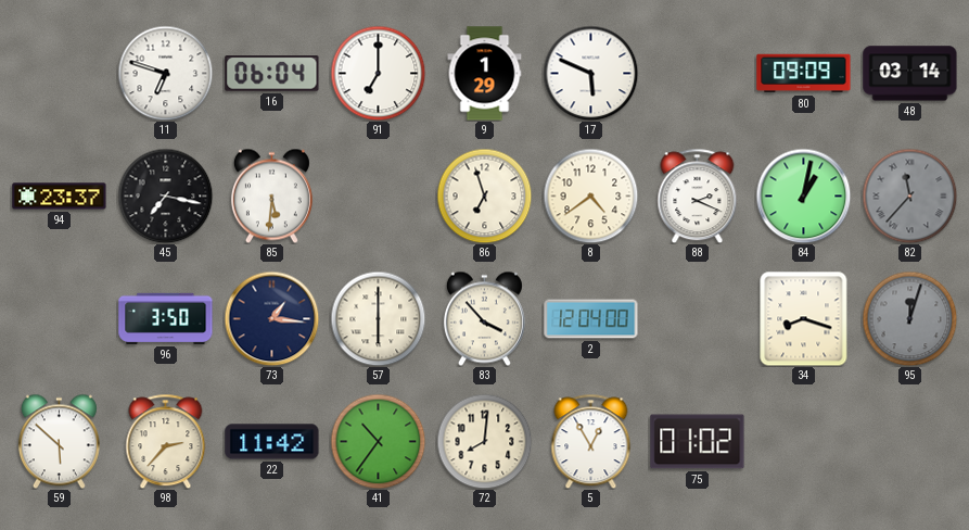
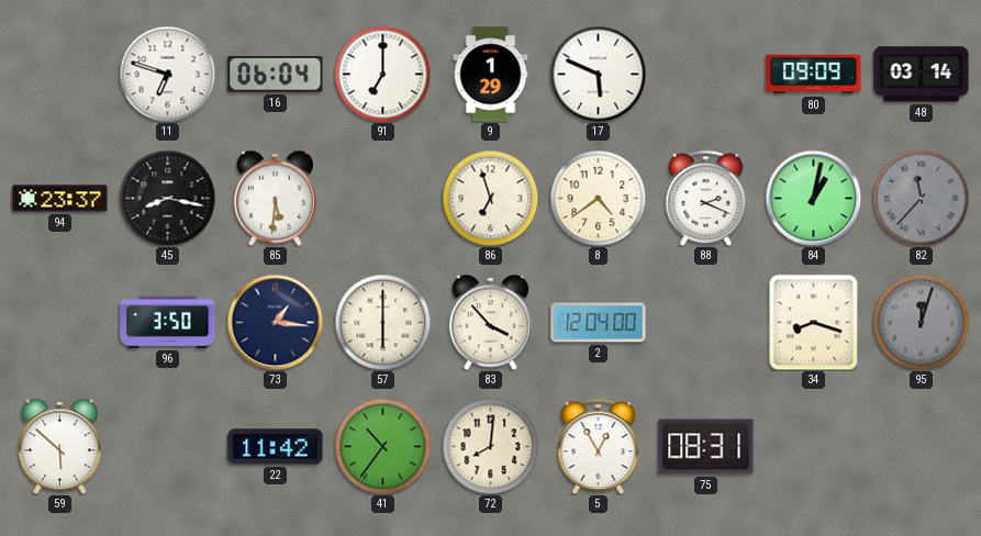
45: 7:17 -> 8:17 (167, 198)
98: 2:37 -> none (166, 441)
75: 01:02 -> 08:31 (706, 447)
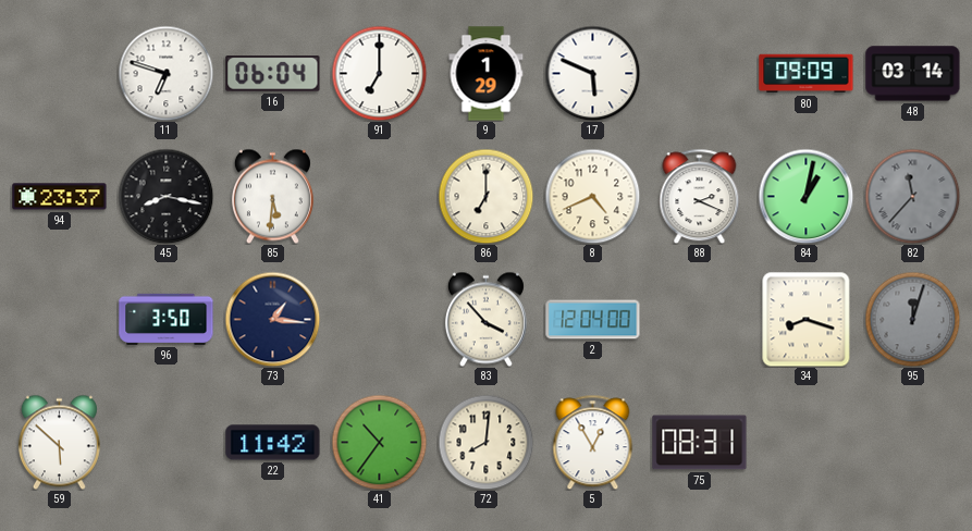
86: 6:57 -> 7:00 (485, 196)
8: 4:39 -> 4:41 (592, 196)
57: 6:00 -> none (382, 322)
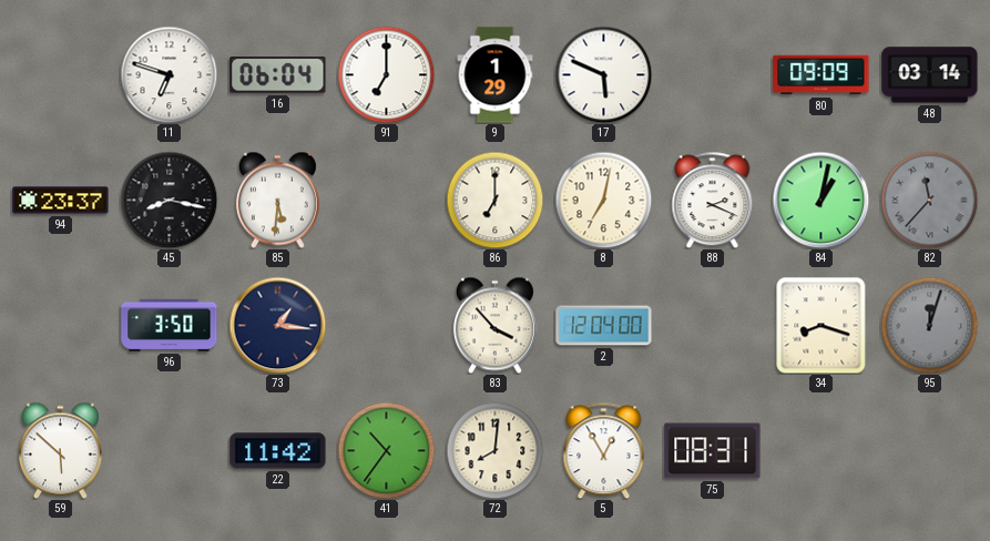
8: 4:41 -> 7:02 (603, 200)
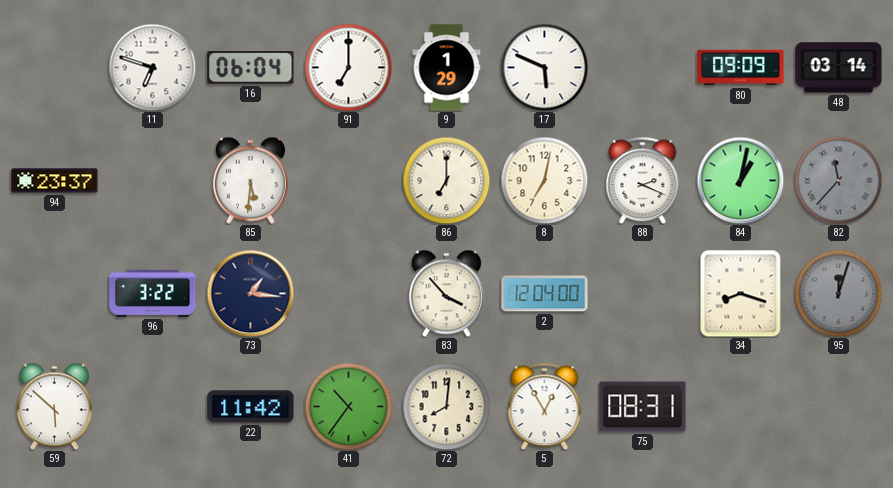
45: 8:17 -> none (169, 200)
96: 3:50 -> 3:22 (153, 293)
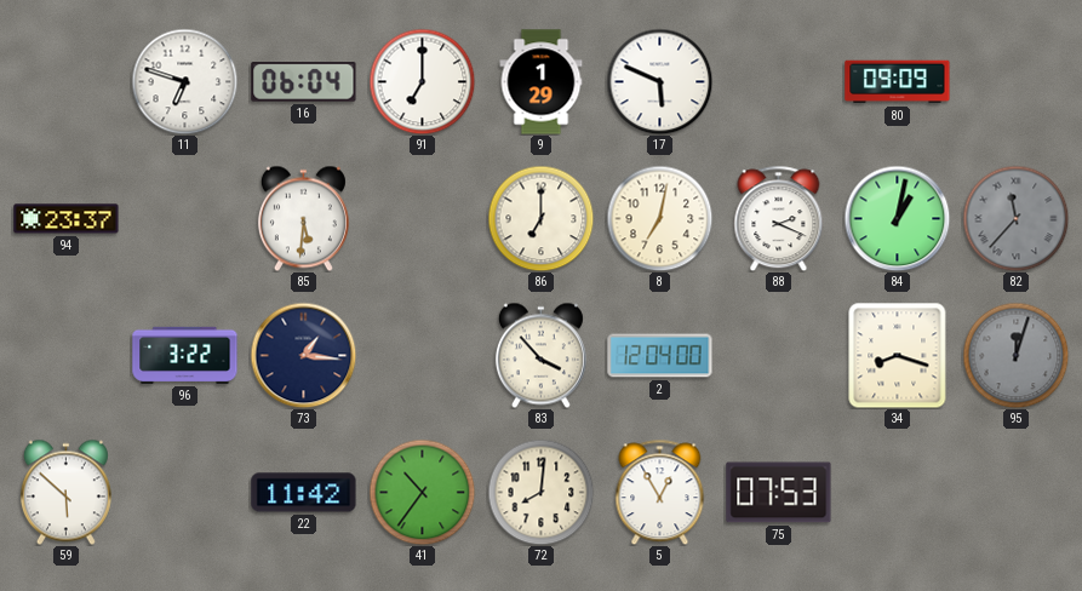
48: 03:14 -> none (839, 68)
75: 08:31 -> 07:53 (779, 493)
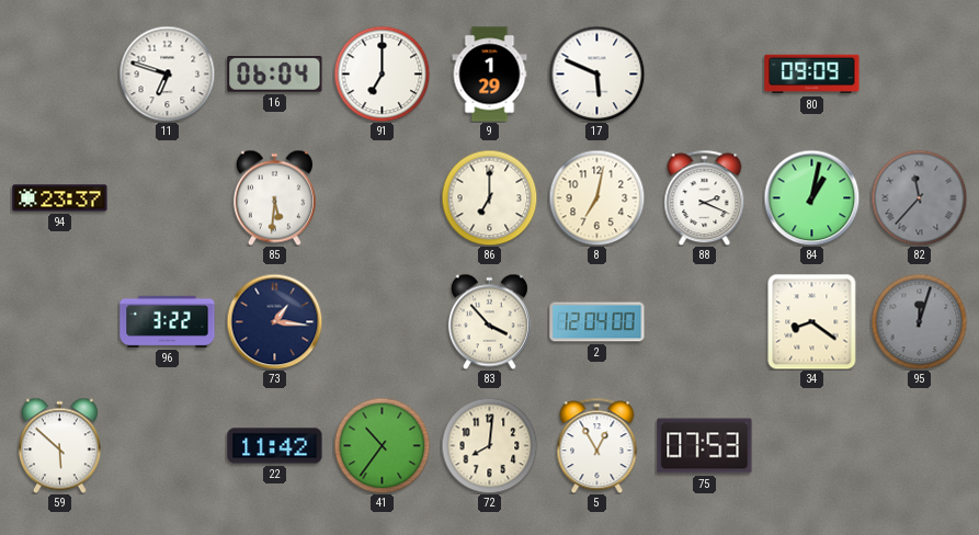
34: 8:18 -> 8:21 (812, 321)
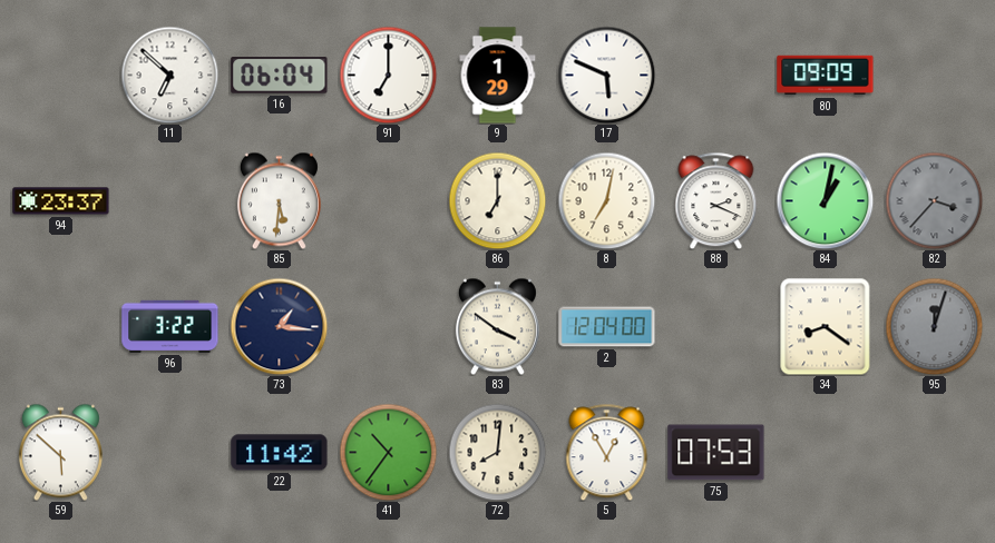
11: 6:48 -> 6:52 (169, 75)
82: 11:37 -> 3:37 (934, 200)
83: 3:53 -> 3:51 (497, 326)
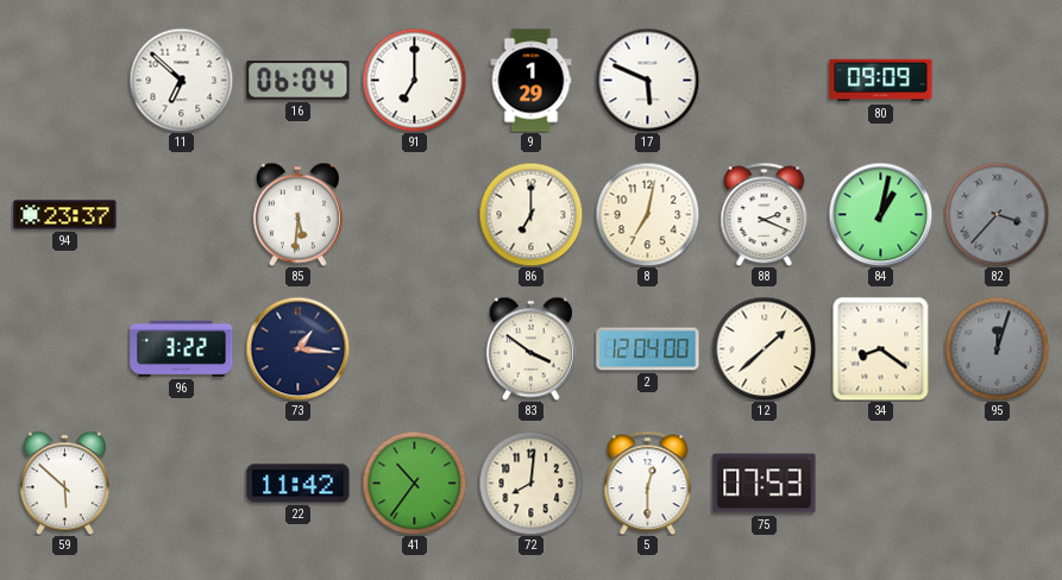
12: none -> 1:38 (763, 348)
5: 12:55 -> 12:30 (648, 483)
